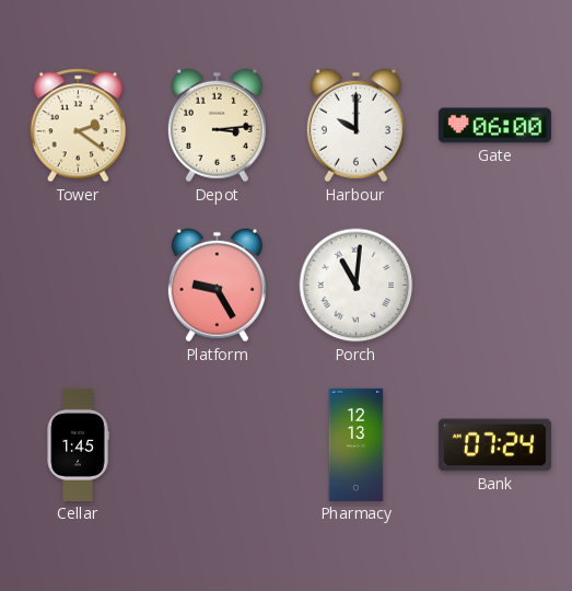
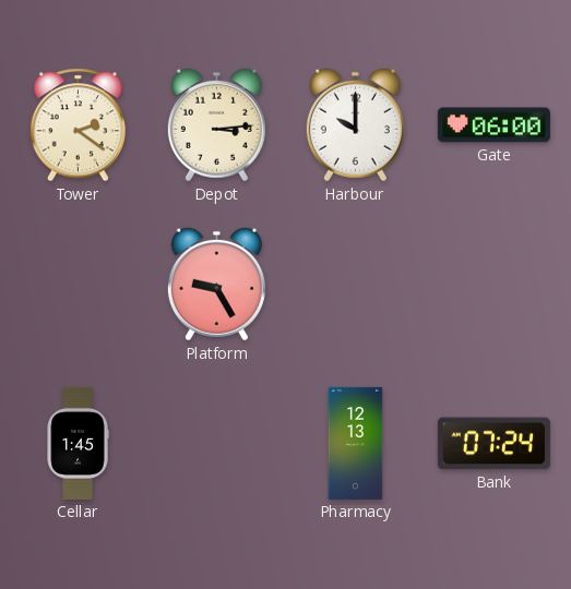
Porch: 11:01 -> none (357, 286)
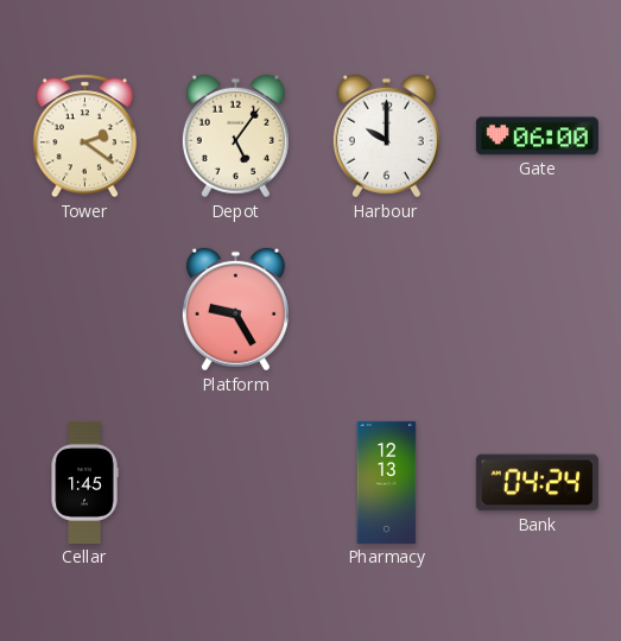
Depot: 3:14 -> 5:06 (235, 137)
Bank: 07:24 -> 04:24 (537, 483)
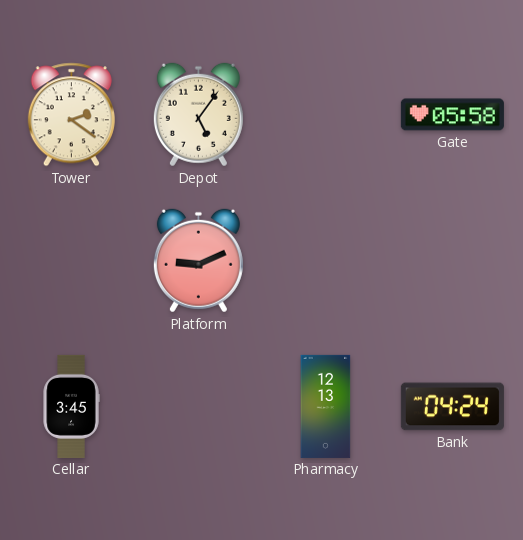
Harbour: 10:00 -> none (386, 137)
Gate: 06:00 -> 05:58 (452, 115)
Platform: 9:25 -> 9:11 (198, 261)
Cellar: 1:45 -> 3:45 (71, 406)
